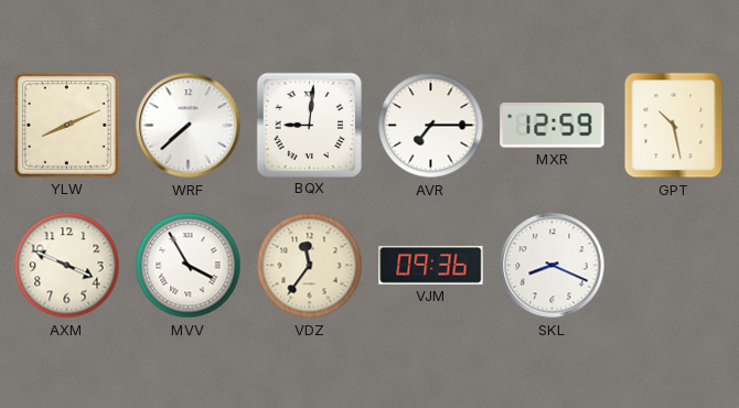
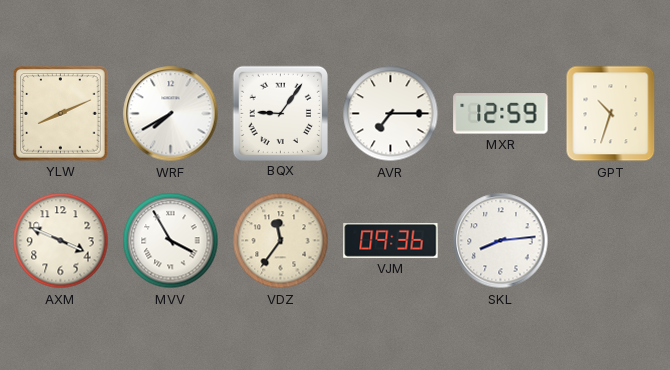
WRF: 7:38 -> 7:40 (171, 114)
BQX: 9:01 -> 9:06 (280, 113)
GPT: 10:28 -> 10:33 (611, 114)
SKL: 8:19 -> 8:14 (501, 241)
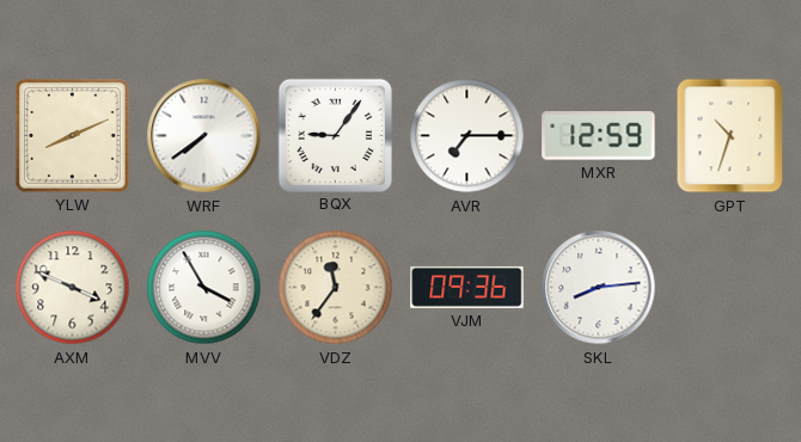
WRF: 7:40 -> 7:39 (204, 136)
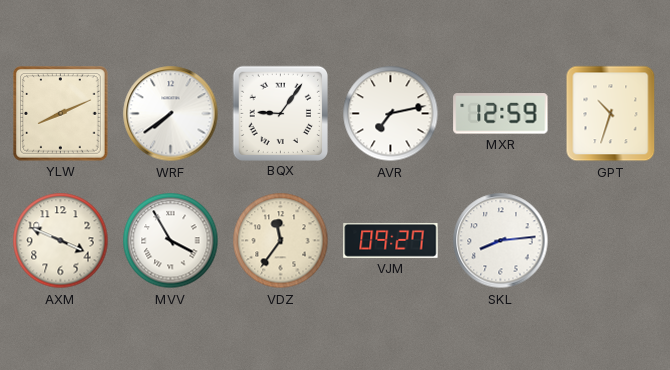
AVR: 7:15 -> 7:13 (391, 114)
VJM: 09:36 -> 09:27 (391, 240)
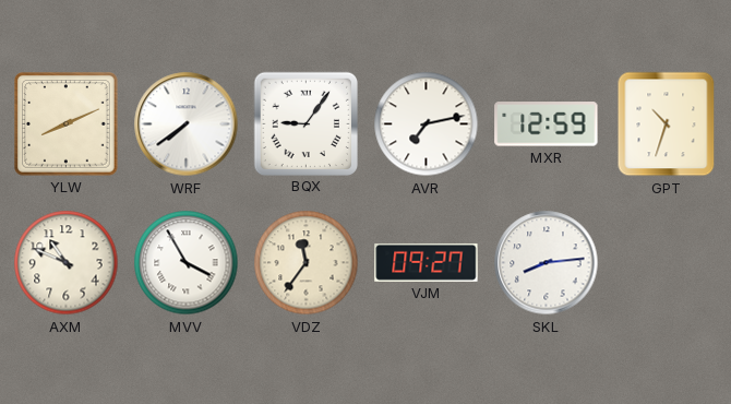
AXM: 3:49 -> 10:49 (67, 263)
